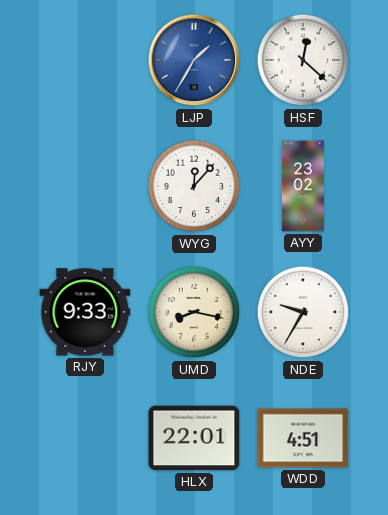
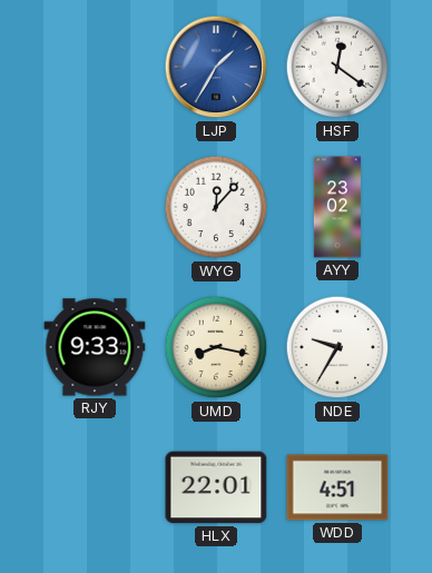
HSF: 12:22 -> 12:21 (337, 67)
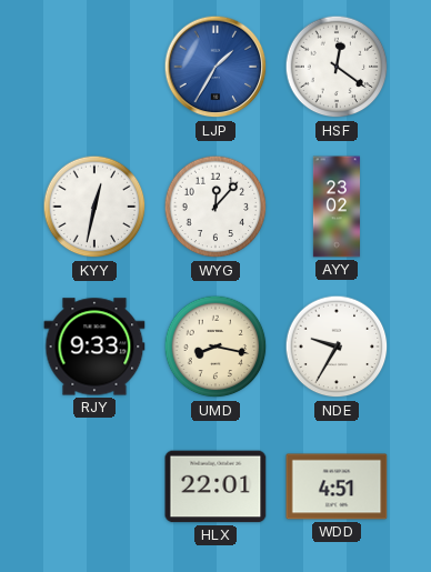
KYY: none -> 12:32 (94, 207)
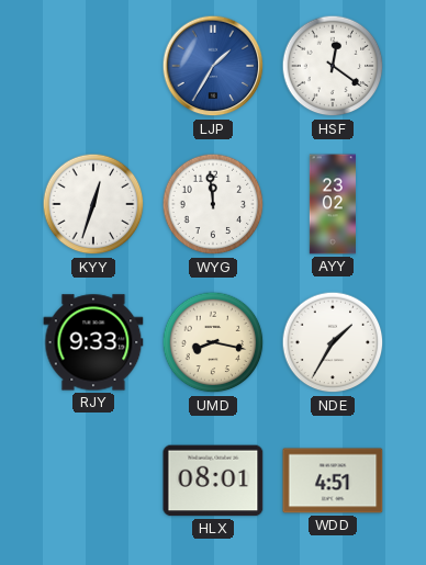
KYY: 12:32 -> 12:33 (93, 204)
WYG: 12:07 -> 11:59 (213, 204)
NDE: 9:35 -> 1:35 (333, 342)
HLX: 22:01 -> 08:01 (213, 481)
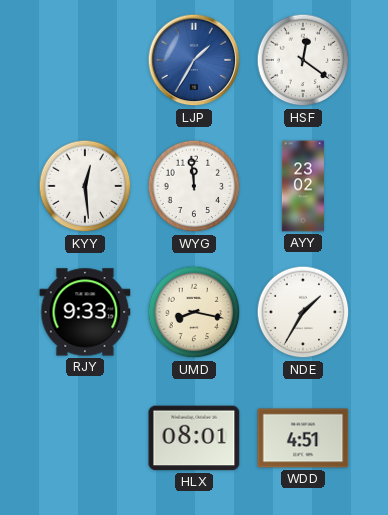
KYY: 12:33 -> 12:29 (85, 186)
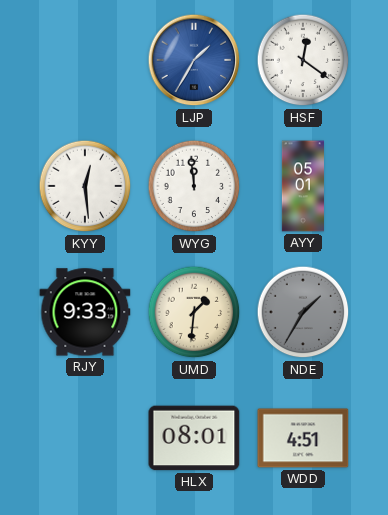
AYY: 23:02 -> 05:01 (302, 186)
UMD: 8:17 -> 1:31 (194, 312)
NDE dial: white -> grey (303, 312)
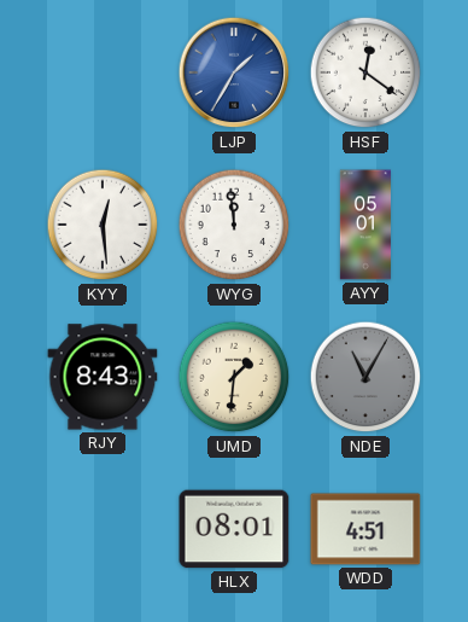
RJY: 9:33 -> 8:43 (103, 377)
NDE: 1:35 -> 11:05 (365, 377)
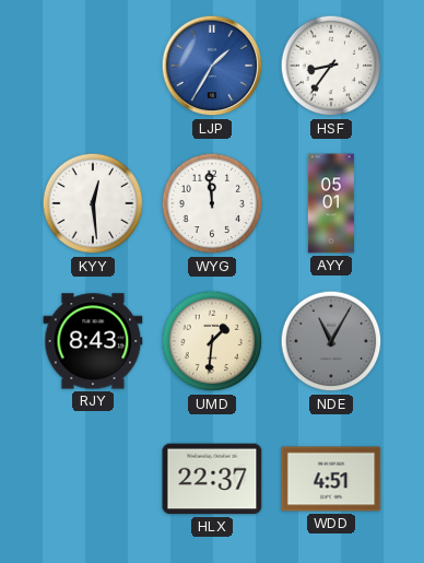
HSF: 12:21 -> 8:36 (331, 66)
HLX: 08:01 -> 22:37 (212, 479)
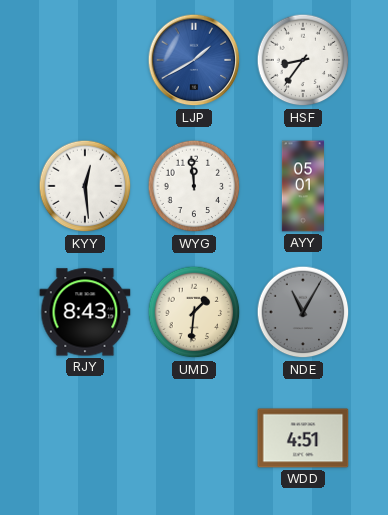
LJP: 1:35 -> 1:40 (194, 60)
HLX: 22:37 -> none (212, 479)
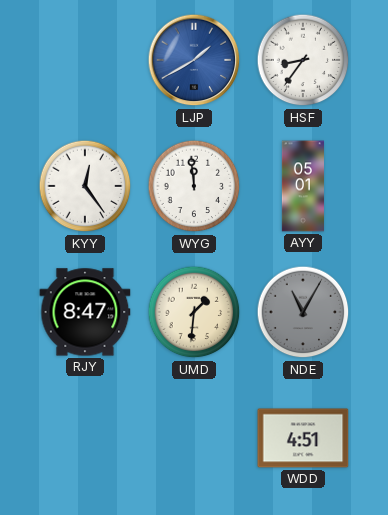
KYY: 12:29 -> 12:24 (85, 186)
RJY: 8:43 -> 8:47 (85, 312)
